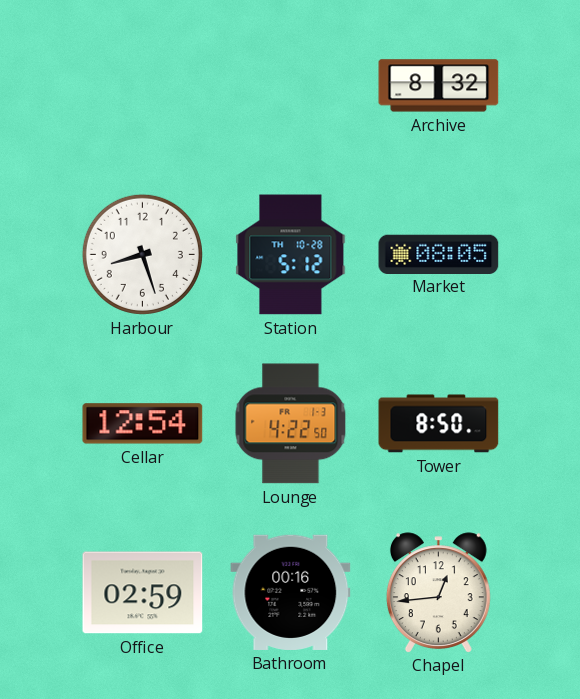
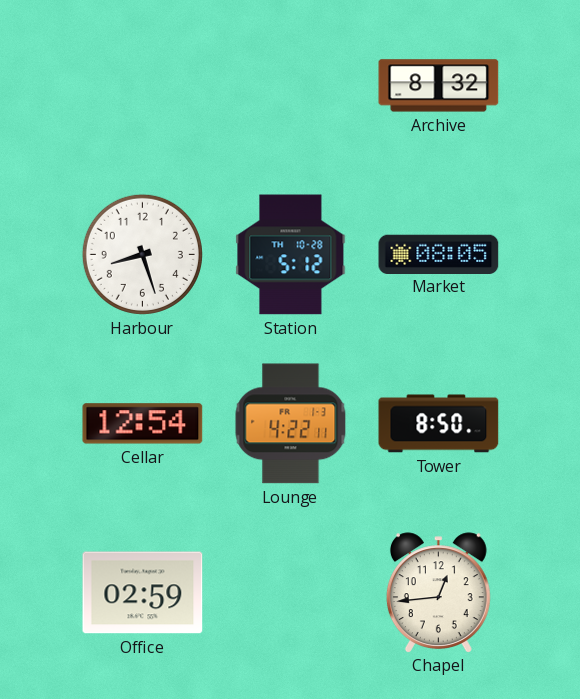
Lounge: 4:22:50 -> 4:22:11 (291, 424)
Bathroom: 00:16 -> none (291, 592)
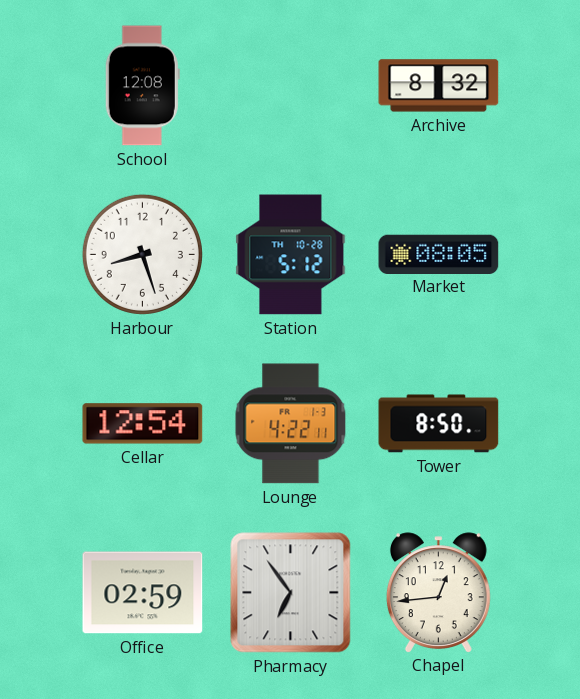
School: none -> 12:08 (142, 86)
Pharmacy: none -> 6:54 (291, 593)
